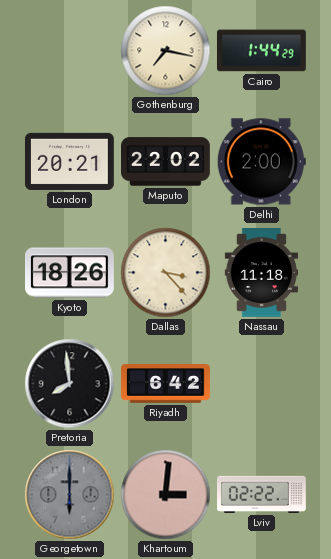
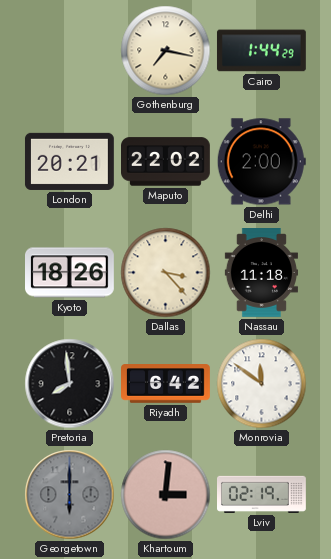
Monrovia: none -> 11:51 (262, 384)
Lviv: 02:22 -> 02:19 (262, 494)
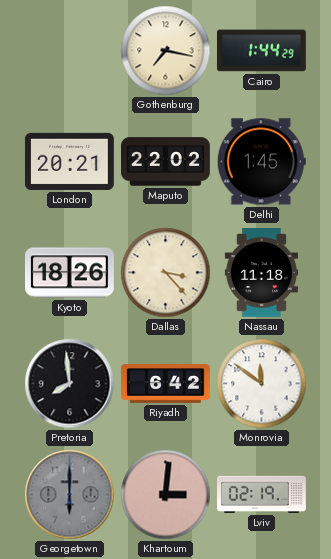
Delhi: 2:00 -> 1:45 (261, 162)
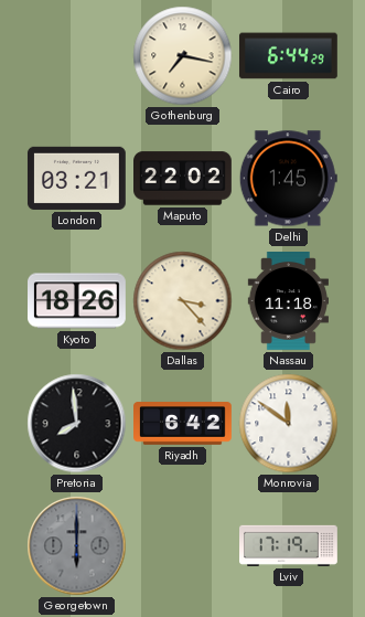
Cairo: 1:44 -> 6:44 (288, 56)
London: 20:21 -> 03:21 (76, 178)
Khartoum: 3:01 -> none (166, 495)
Lviv: 02:19 -> 17:19 (289, 545)
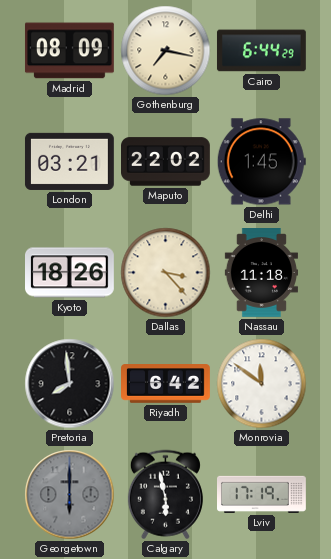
Madrid: none -> 08:09 (69, 51)
Calgary: none -> 5:58 (165, 495)
